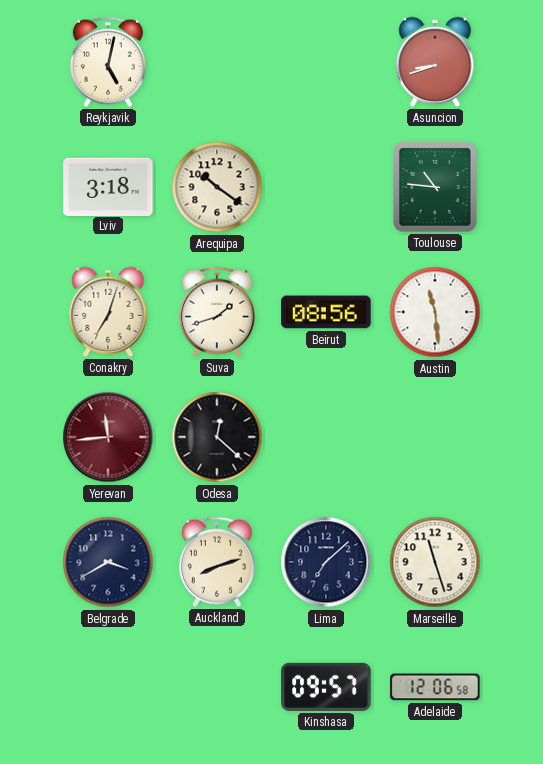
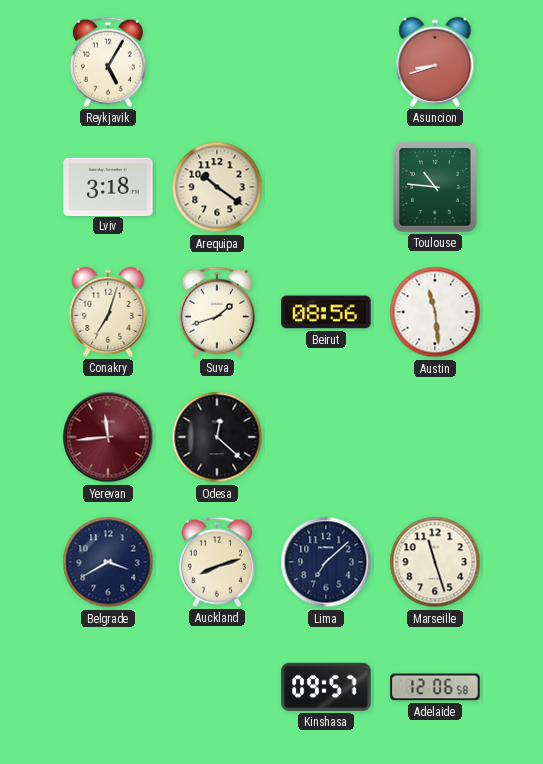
Reykjavik: 5:02 -> 5:05 (108, 62)
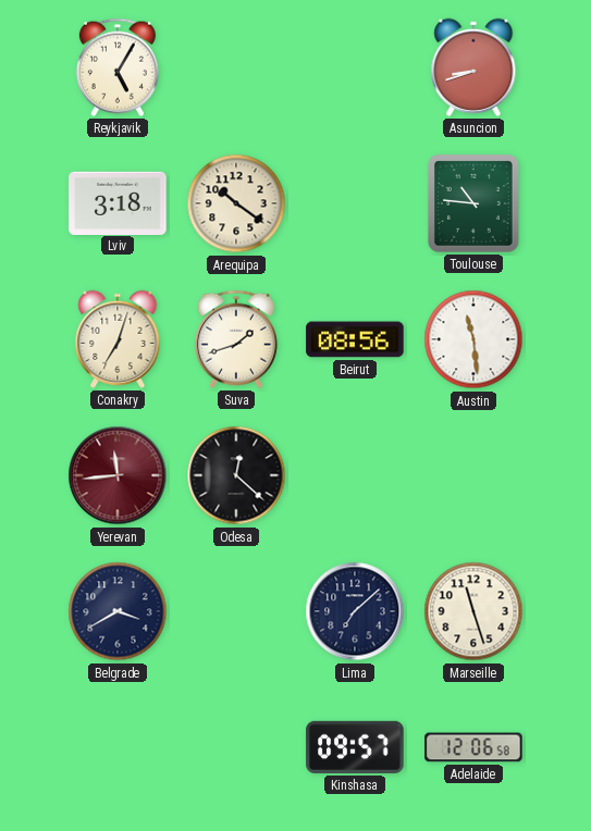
Auckland: 8:12 -> none (217, 562)
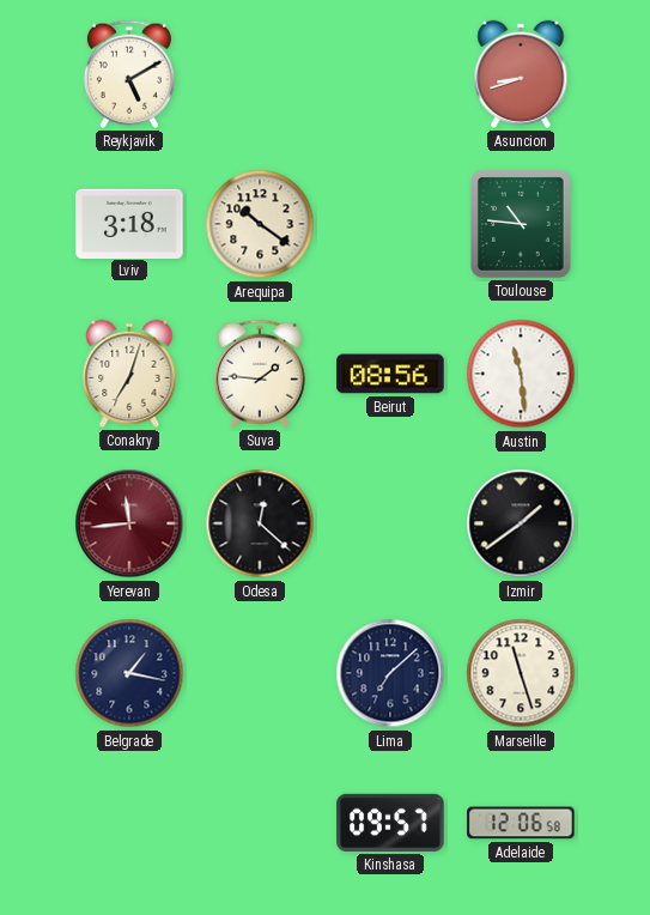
Reykjavik: 5:05 -> 5:10 (129, 74)
Suva: 1:42 -> 1:46 (260, 374)
Izmir: none -> 1:39 (521, 523)
Belgrade: 3:40 -> 1:17 (129, 673)
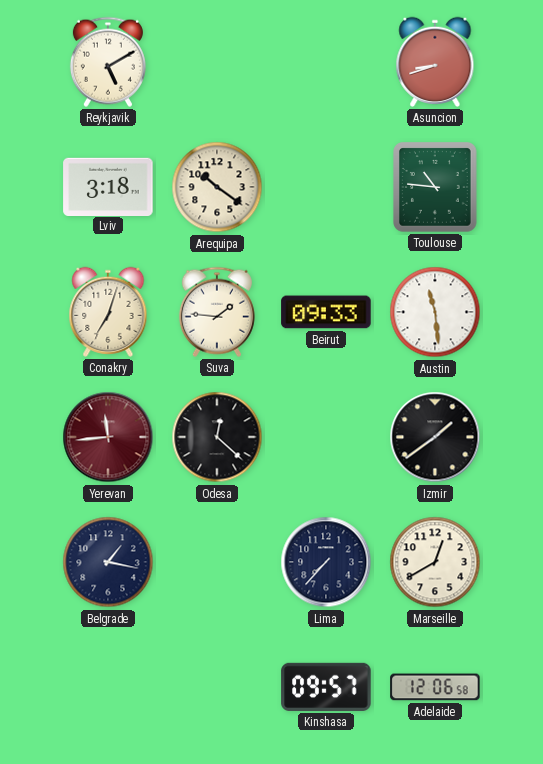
Beirut: 08:56 -> 09:33 (326, 312)
Lima: 7:08 -> 7:37 (326, 562)
Marseille: 11:27 -> 12:40 (435, 562)
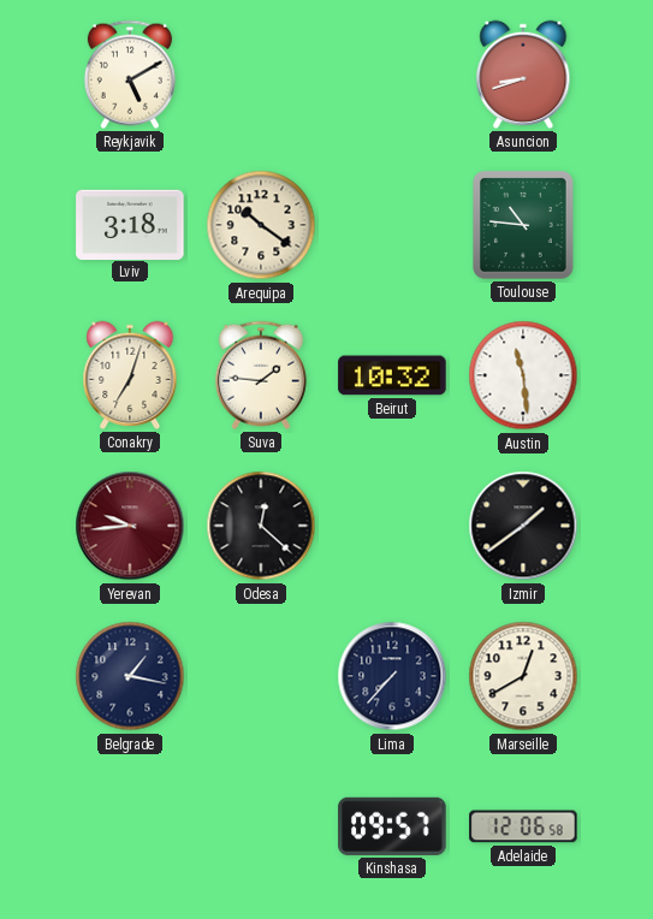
Beirut: 09:33 -> 10:32 (392, 375)
Yerevan: 11:44 -> 9:44 (130, 526)
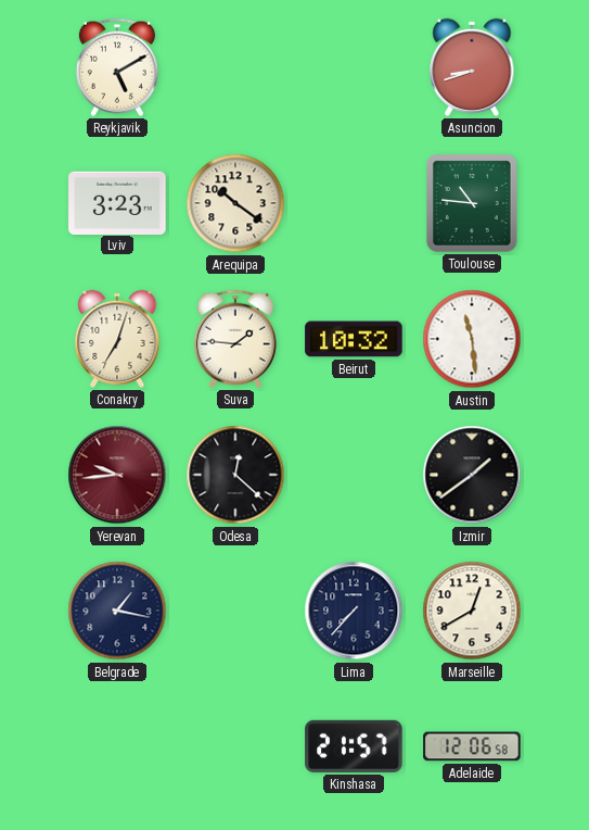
Lviv: 3:18 -> 3:23 (117, 202)
Kinshasa: 09:57 -> 21:57 (354, 746)
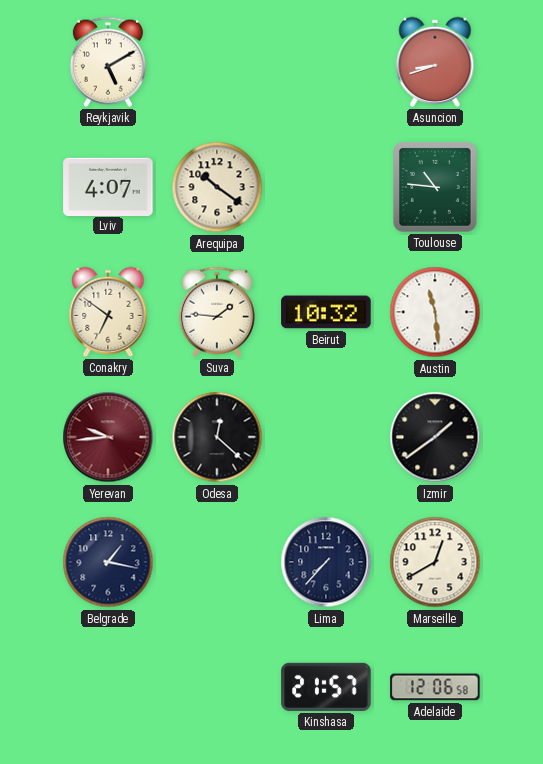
Lviv: 3:23 -> 4:07 (108, 186)
Conakry: 7:03 -> 6:51 (108, 312)
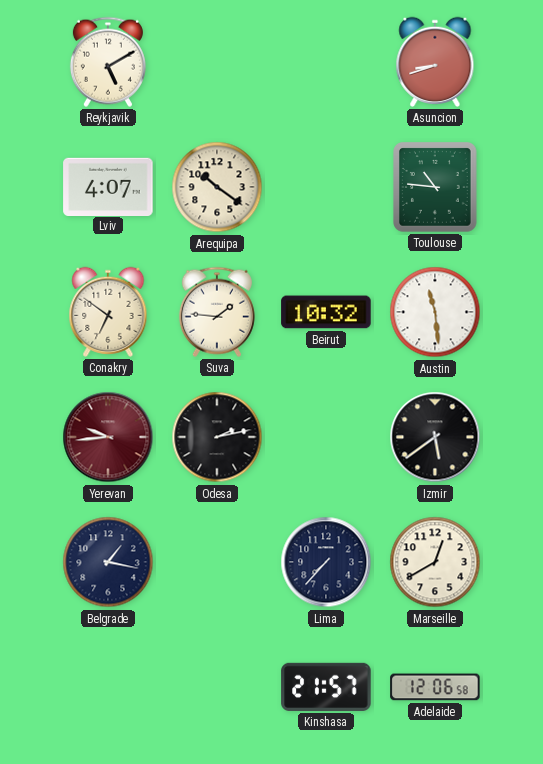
Odesa: 12:22 -> 2:13 (217, 437)
Izmir: 1:39 -> 5:39 (435, 437)
